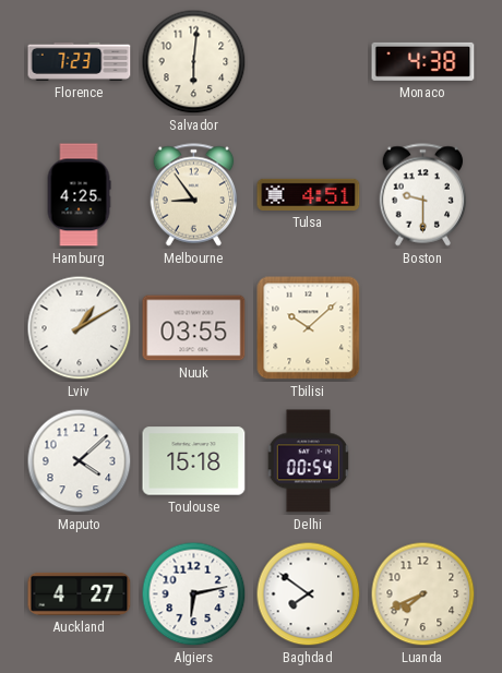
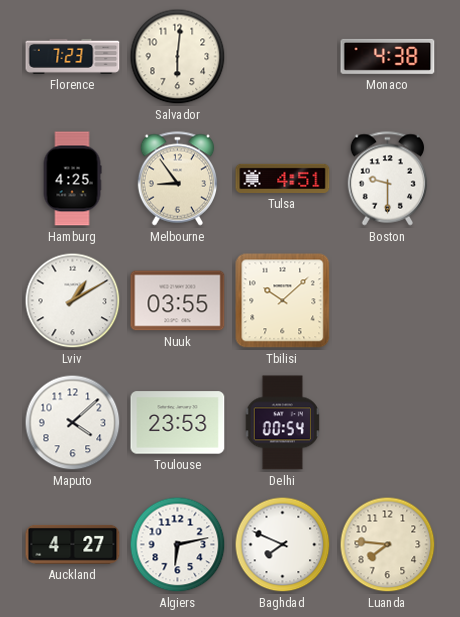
Toulouse: 15:18 -> 23:53 (178, 423)
Baghdad: 7:51 -> 7:49 (283, 545)
Luanda: 7:41 -> 7:46 (388, 545)
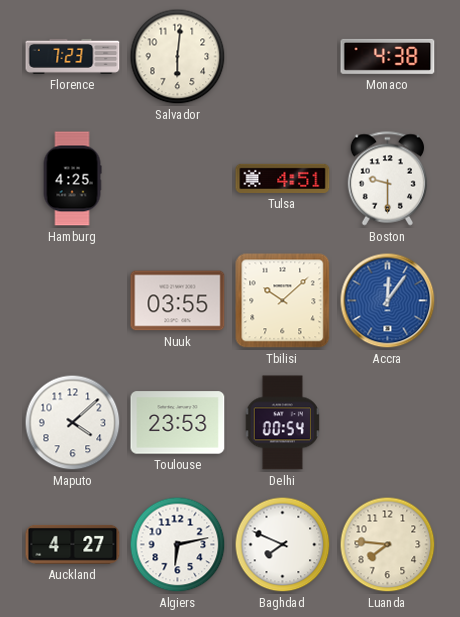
Melbourne: 8:54 -> none (178, 179)
Lviv: 1:10 -> none (73, 301)
Accra: none -> 12:06 (388, 301)
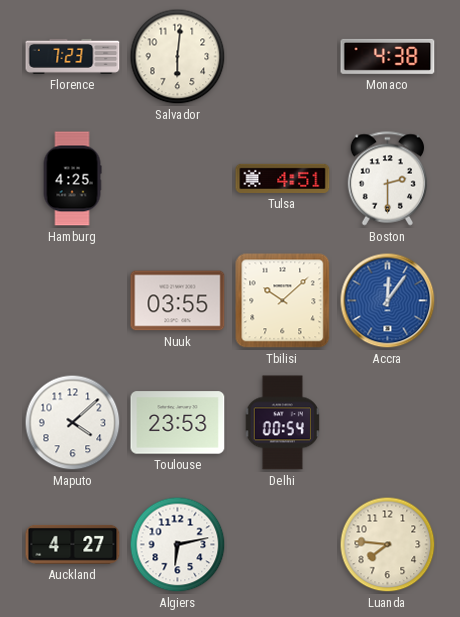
Boston: 9:30 -> 2:30 (388, 179)
Baghdad: 7:49 -> none (283, 545)
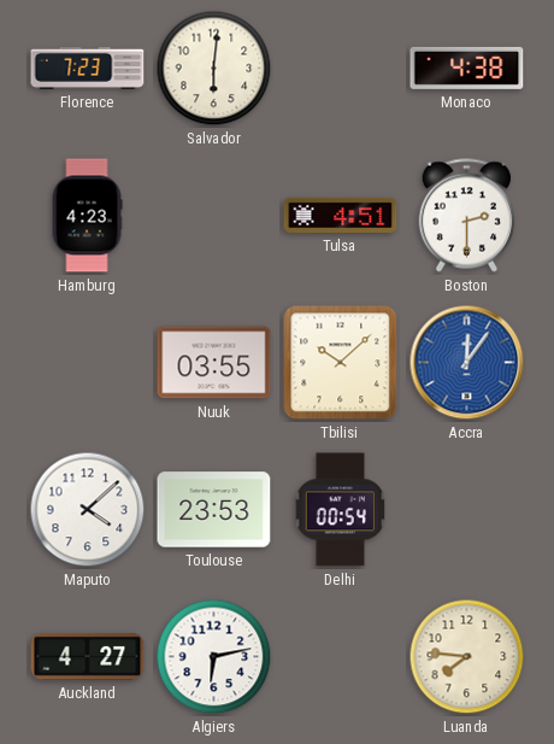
Hamburg: 4:25 -> 4:23 (87, 216)
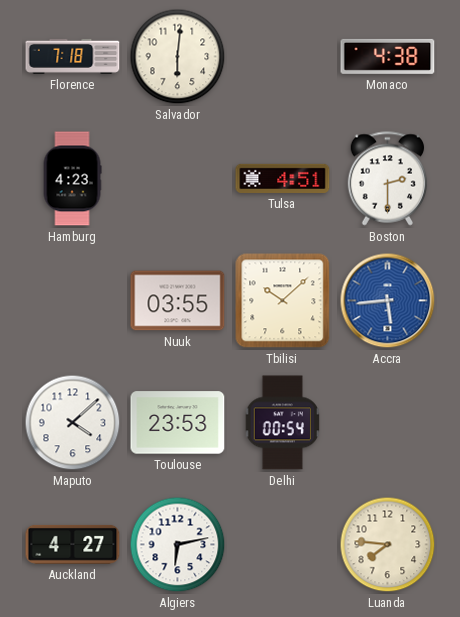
Florence: 7:23 -> 7:18 (73, 56)
Accra: 12:06 -> 5:44 (388, 301)
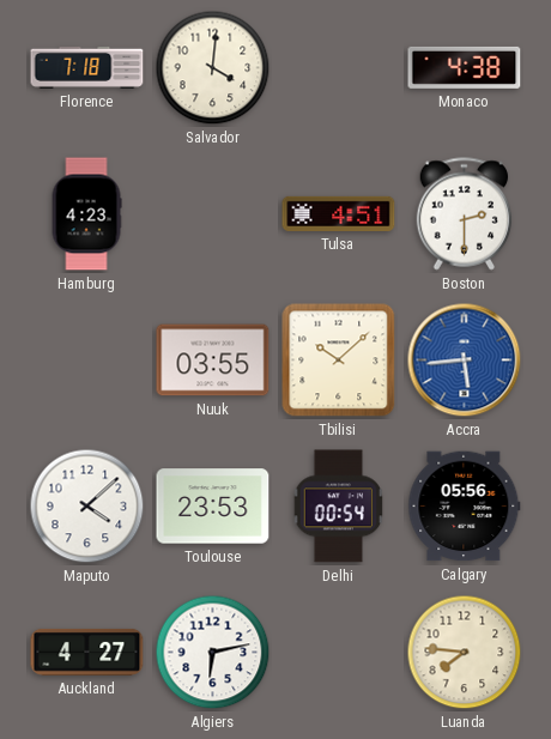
Salvador: 6:01 -> 4:01 (213, 68)
Calgary: none -> 05:56 (465, 507)
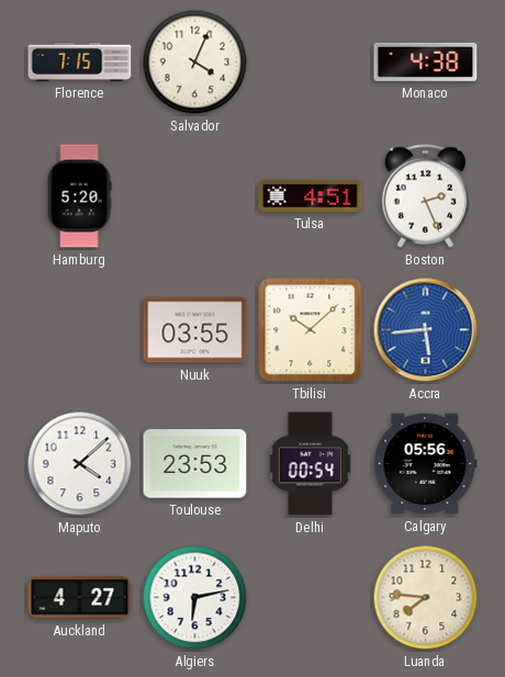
Florence: 7:18 -> 7:15 (80, 61)
Salvador: 4:01 -> 4:04 (195, 63)
Hamburg: 4:23 -> 5:20 (79, 196)
Boston: 2:30 -> 2:26 (426, 196)
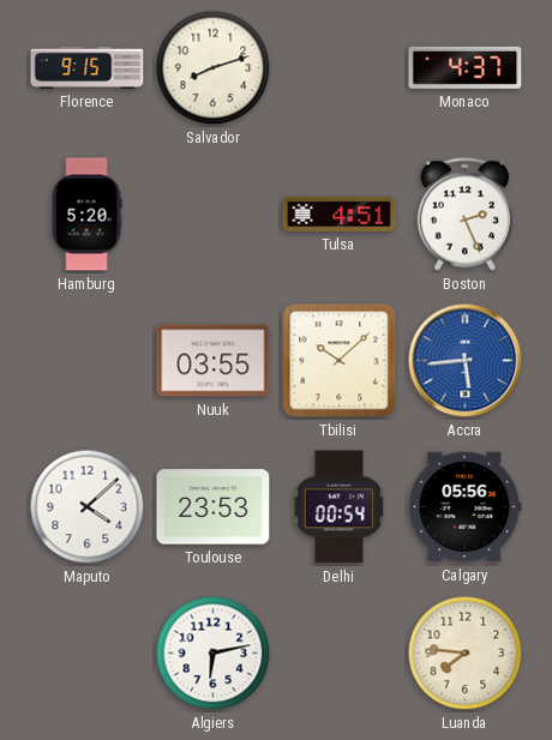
Florence: 7:15 -> 9:15 (88, 67)
Salvador: 4:04 -> 8:12 (214, 68)
Monaco: 4:38 -> 4:37 (466, 67)
Auckland: 4:27 -> none (80, 597)
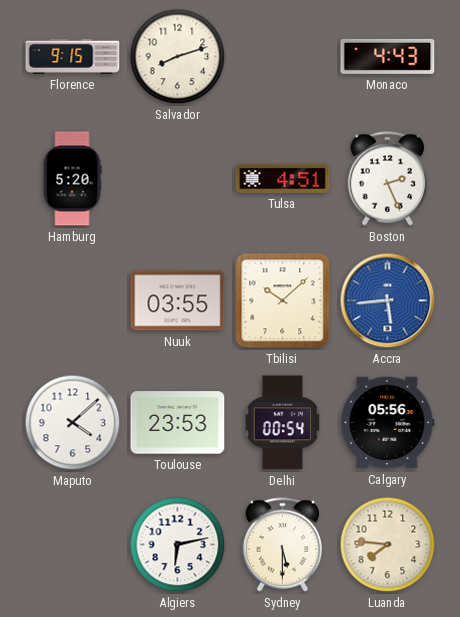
Monaco: 4:37 -> 4:43 (388, 56)
Sydney: none -> 5:30 (283, 545)
